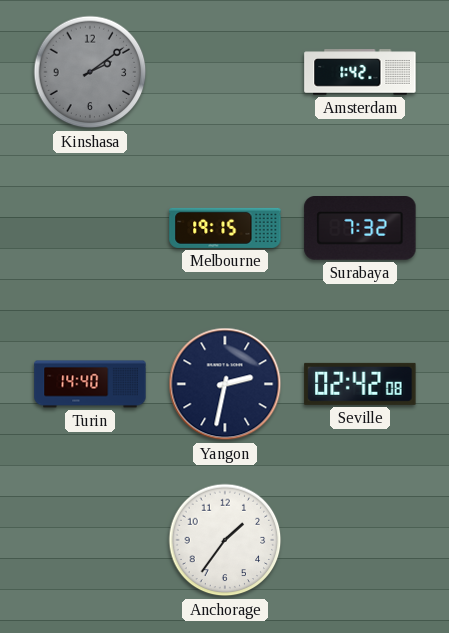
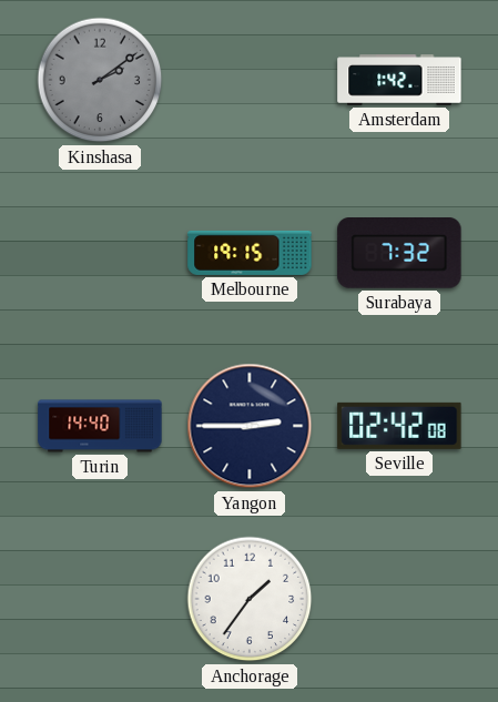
Yangon: 2:32 -> 2:45 (250, 426)
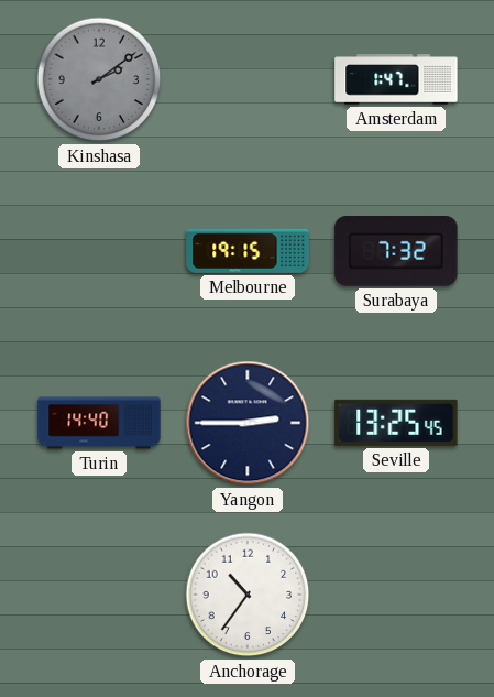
Amsterdam: 1:42 -> 1:47 (396, 79)
Seville: 02:42 -> 13:25 (396, 423)
Anchorage: 1:36 -> 10:36 (248, 595)
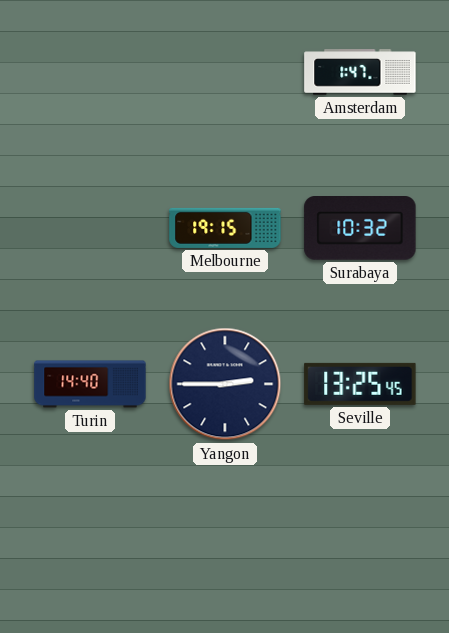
Kinshasa: 2:09 -> none (99, 79)
Surabaya: 7:32 -> 10:32 (360, 228)
Anchorage: 10:36 -> none (248, 595)
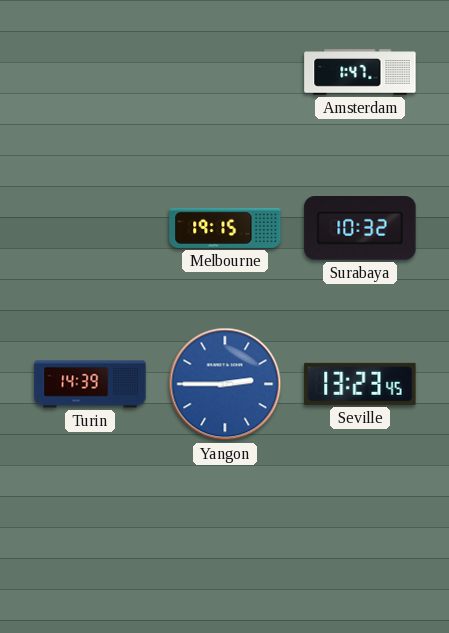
Turin: 14:40 -> 14:39 (90, 384)
Yangon dial: navy -> blue (225, 384)
Seville: 13:25 -> 13:23 (360, 384)
